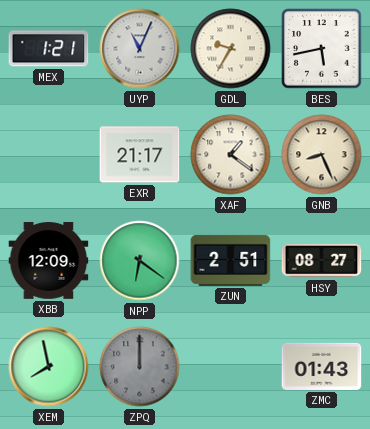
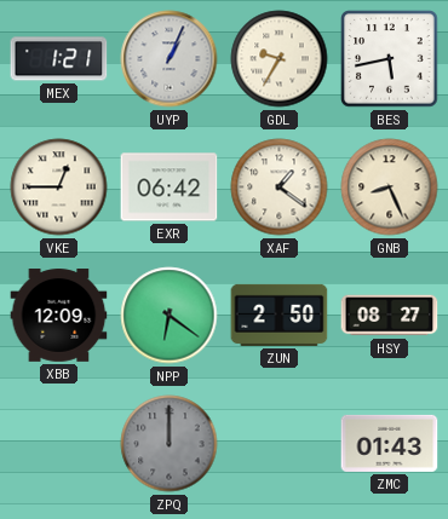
UYP: 11:04 -> 1:04 (170, 59)
VKE: none -> 12:45 (59, 188)
EXR: 21:17 -> 06:42 (170, 188)
ZUN: 2:51 -> 2:50 (280, 315)
XEM: 7:58 -> none (49, 367)
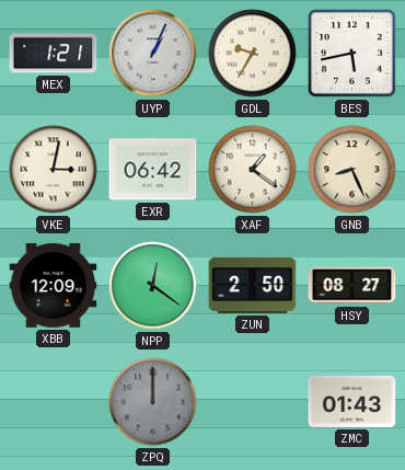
VKE: 12:45 -> 3:02 (54, 170)
NPP: 6:21 -> 12:21 (153, 286)
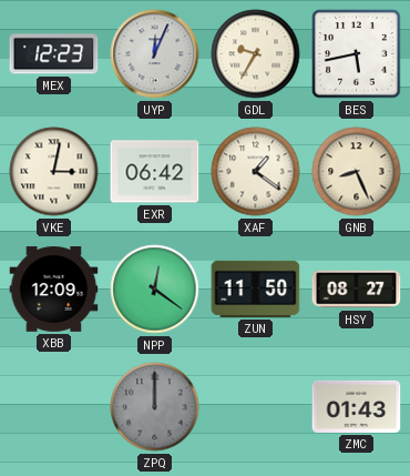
MEX: 1:21 -> 12:23 (54, 54)
UYP: 1:04 -> 12:04 (155, 54)
ZUN: 2:50 -> 11:50 (256, 288)
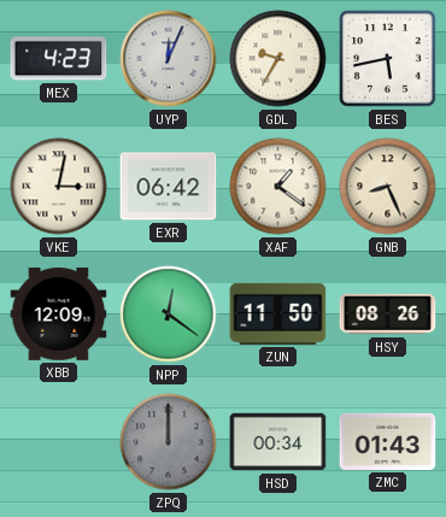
MEX: 12:23 -> 4:23 (59, 59)
HSY: 08:27 -> 08:26 (388, 315)
HSD: none -> 00:34 (278, 442)
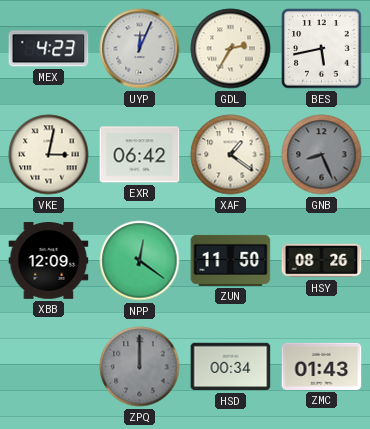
GDL: 9:35 -> 2:35 (231, 49)
GNB dial: cream -> grey (322, 155)
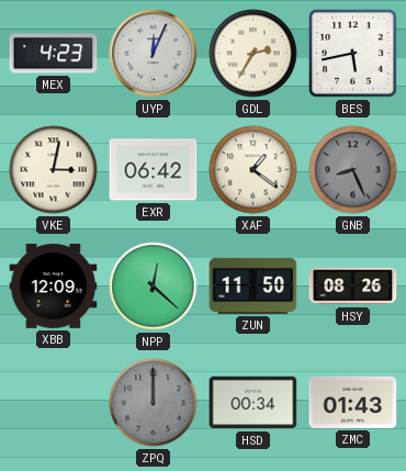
NPP: 12:21 -> 12:22 (154, 287)
